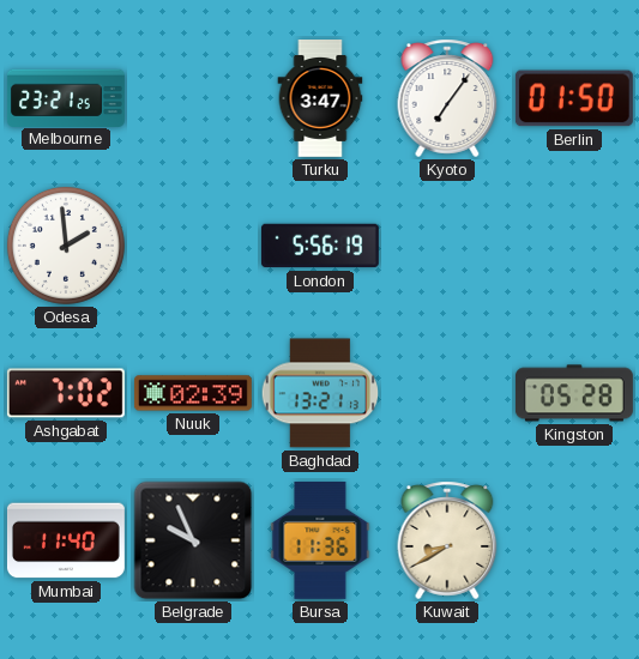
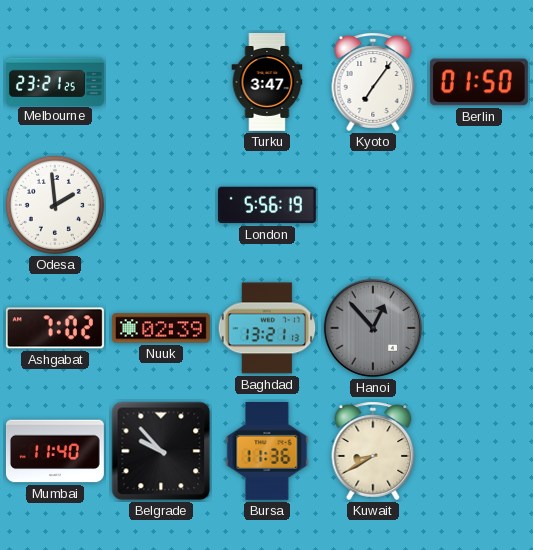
Hanoi: none -> 12:53 (373, 328)
Kingston: 05:28 -> none (574, 393)
Belgrade: 9:56 -> 9:53 (161, 451)
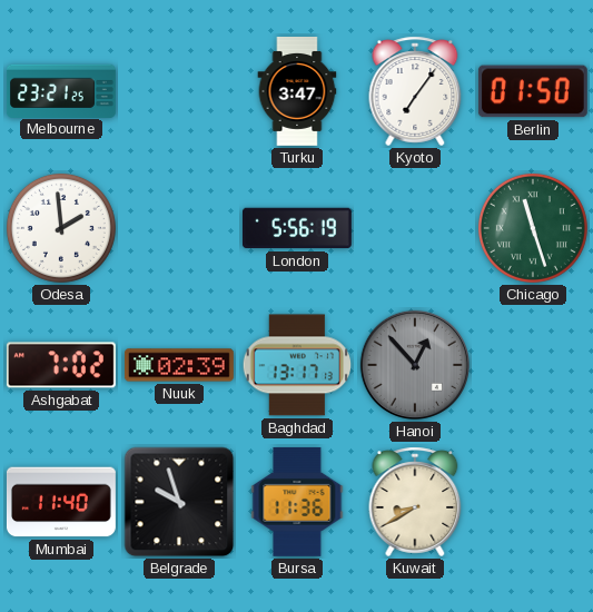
Chicago: none -> 11:27 (533, 228)
Baghdad: 13:21 -> 13:17 (297, 365)
Belgrade: 9:53 -> 9:57 (179, 502)
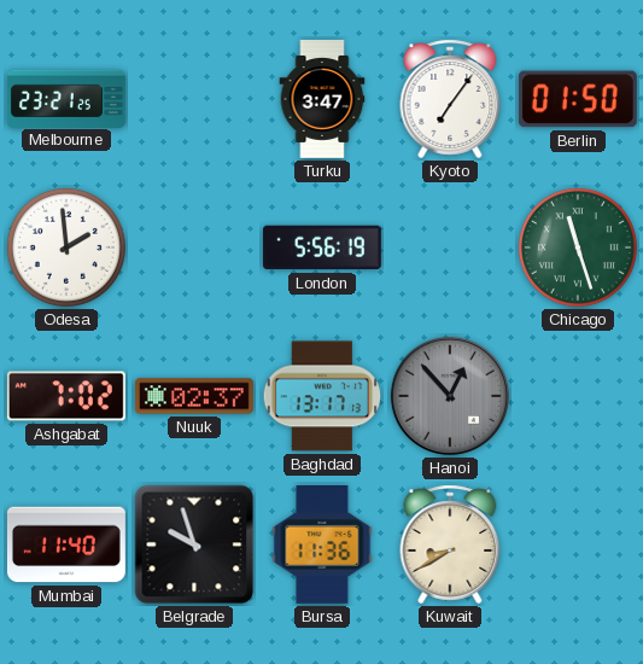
Nuuk: 02:39 -> 02:37 (194, 396)
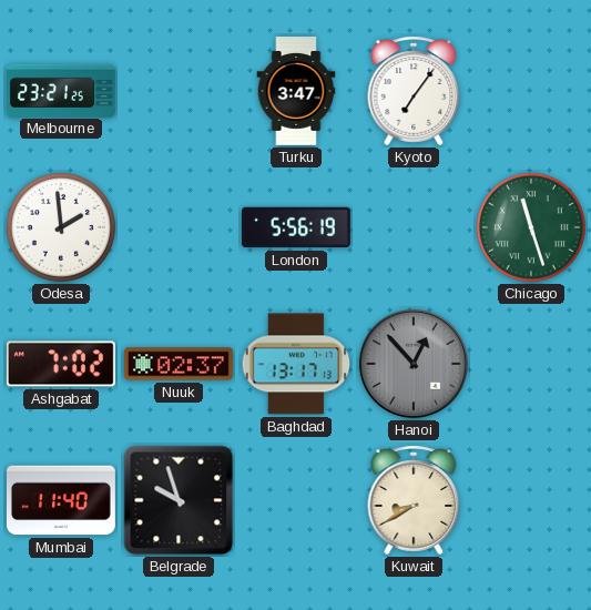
Berlin: 01:50 -> none (578, 99)
Bursa: 11:36 -> none (322, 544)
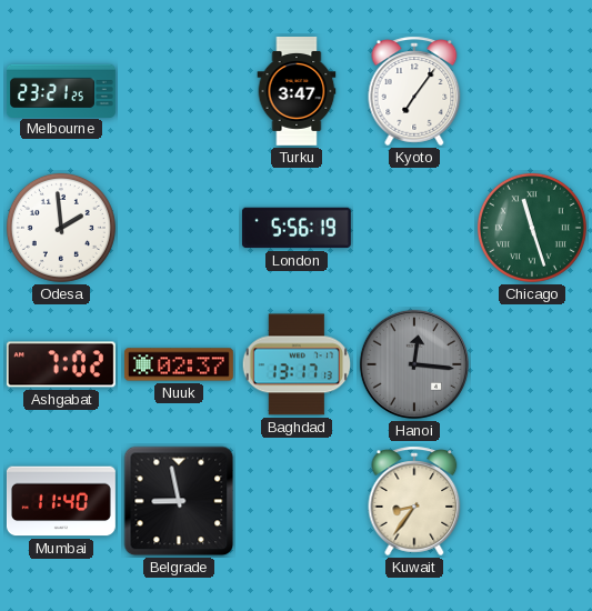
Hanoi: 12:53 -> 12:16 (414, 364)
Belgrade: 9:57 -> 8:58 (179, 501)
Kuwait: 8:40 -> 8:36 (414, 501)
